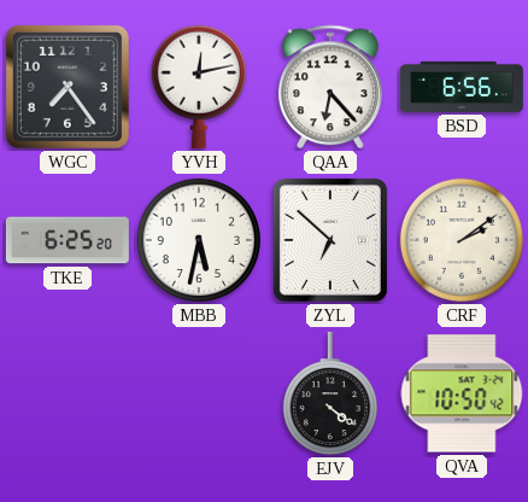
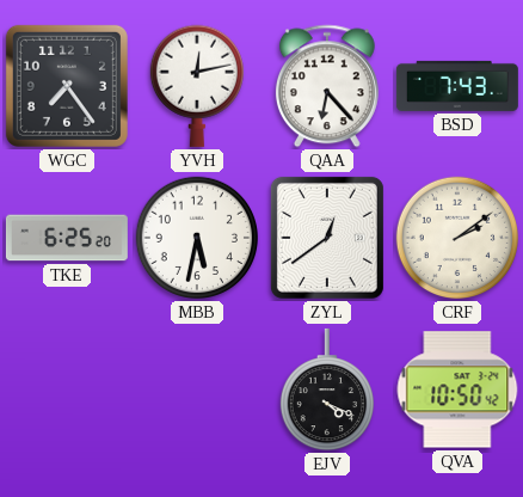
BSD: 6:56 -> 7:43 (457, 86)
ZYL: 6:52 -> 12:39 (327, 238)
EJV: 4:21 -> 4:19 (326, 389)
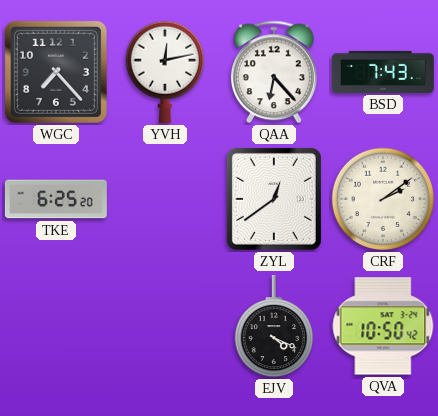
WGC: 7:24 -> 7:23 (56, 72)
MBB: 5:32 -> none (197, 238)
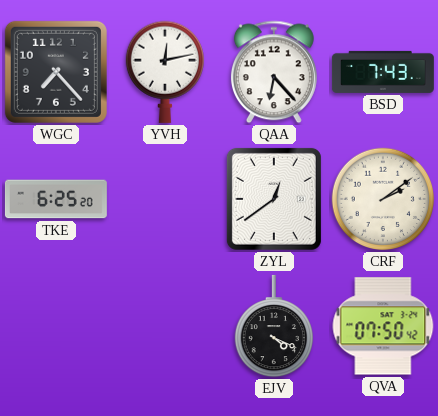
QVA: 10:50 -> 07:50 (383, 326)
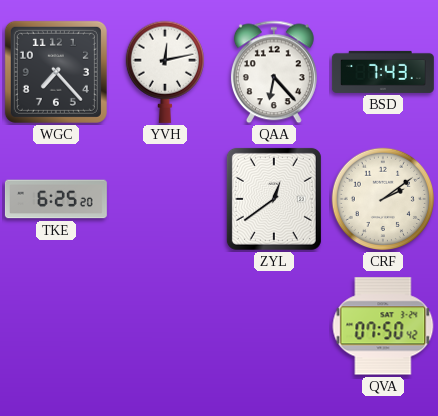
EJV: 4:19 -> none (273, 326)
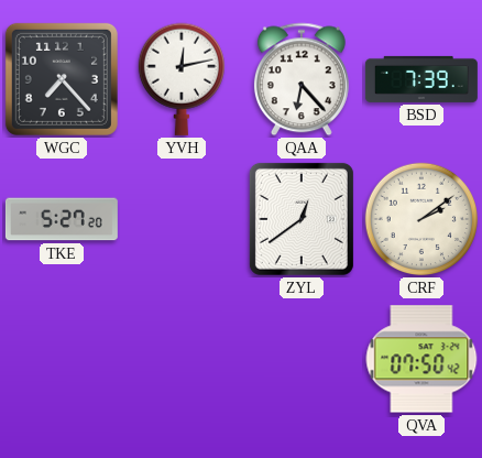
BSD: 7:43 -> 7:39 (421, 79)
TKE: 6:25 -> 5:27 (62, 219)
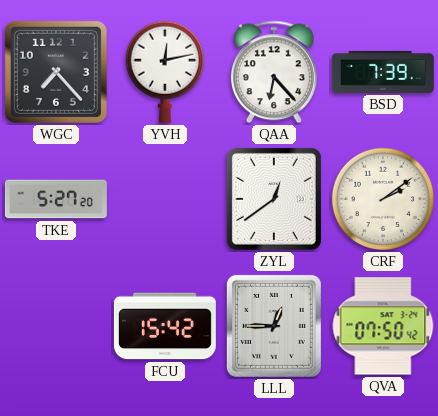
FCU: none -> 15:42 (165, 326)
LLL: none -> 12:45 (274, 326)
